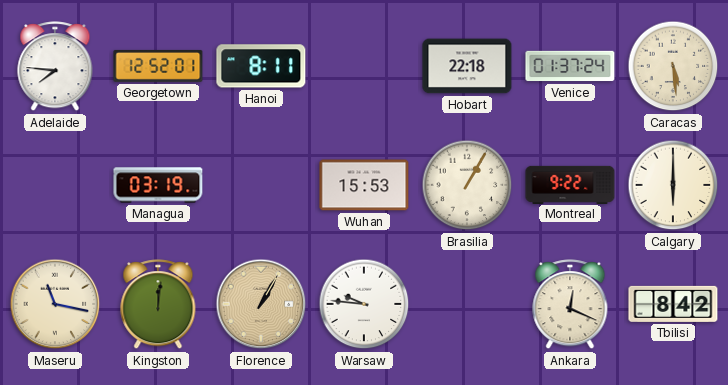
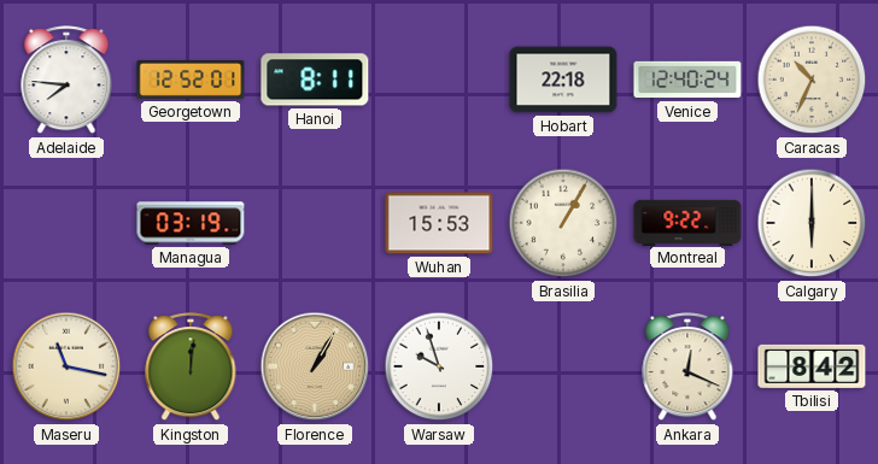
Venice: 01:37 -> 12:40 (687, 80)
Caracas: 5:29 -> 10:34 (812, 80)
Warsaw: 9:46 -> 9:57 (439, 366)
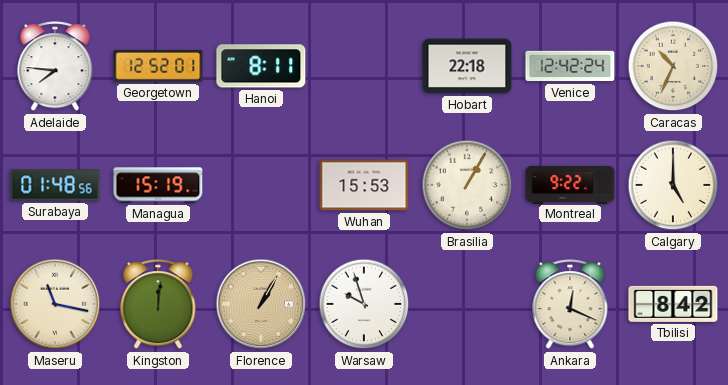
Venice: 12:40 -> 12:42 (570, 66)
Surabaya: none -> 01:48 (55, 185)
Managua: 03:19 -> 15:19 (158, 185)
Calgary: 6:00 -> 5:00 (673, 185)
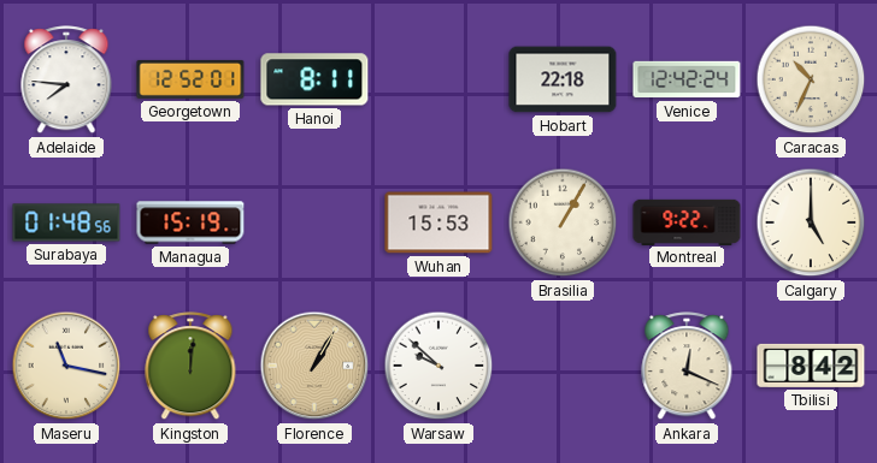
Warsaw: 9:57 -> 9:52 (438, 366)
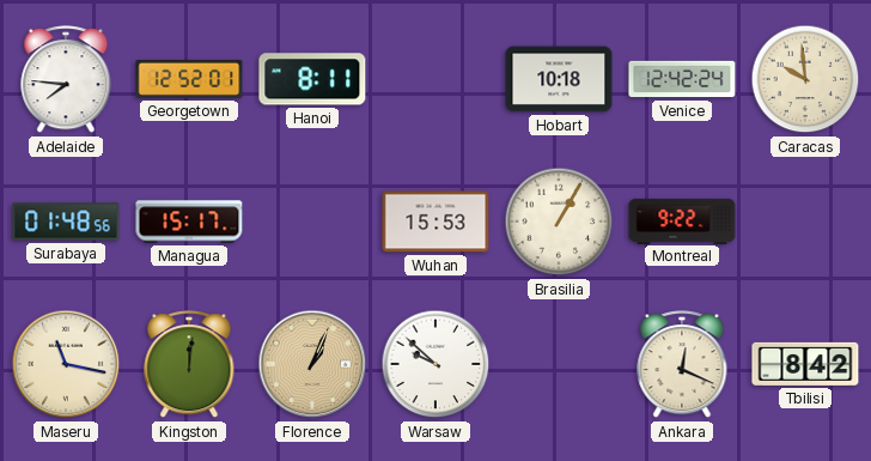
Hobart: 22:18 -> 10:18 (559, 79)
Caracas: 10:34 -> 9:59 (805, 79)
Managua: 15:19 -> 15:17 (189, 222)
Calgary: 5:00 -> none (811, 222)
Florence: 1:05 -> 1:04 (312, 364)
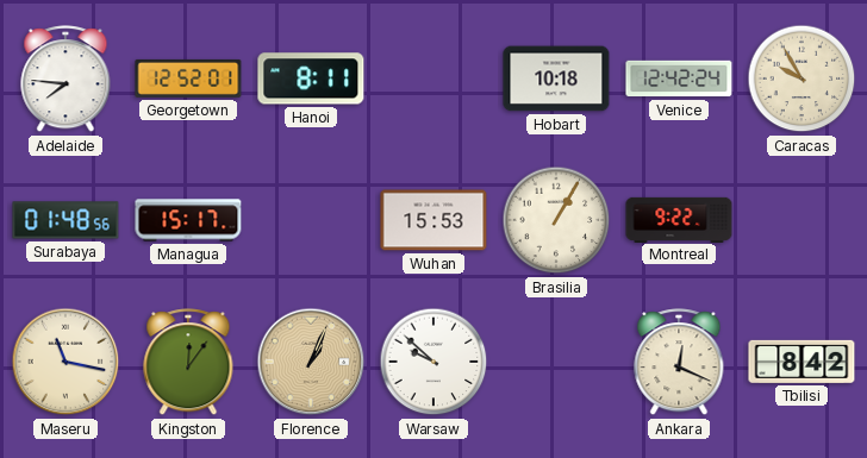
Caracas: 9:59 -> 9:55 (801, 79)
Kingston: 12:01 -> 12:06 (188, 363)
